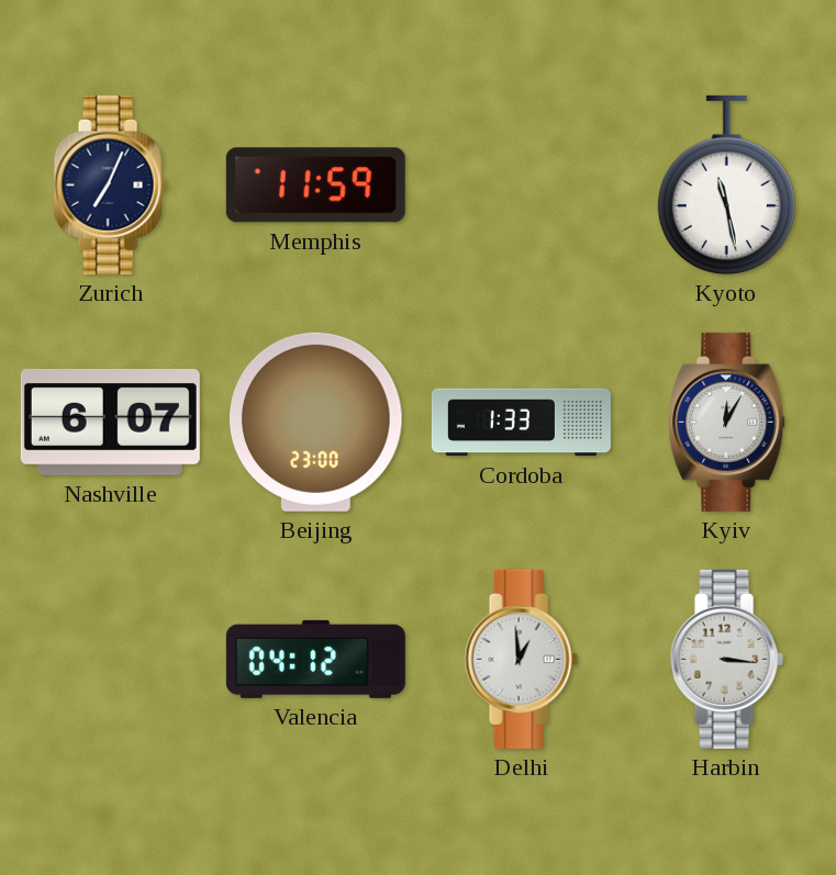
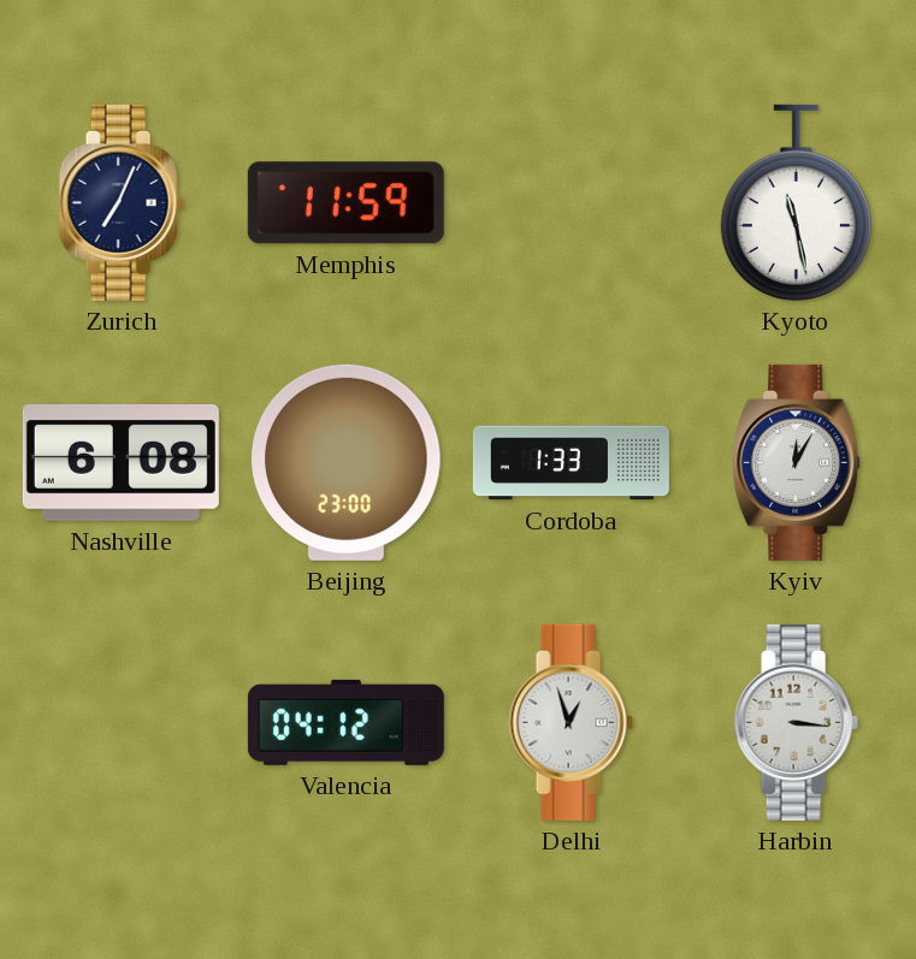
Nashville: 6:07 -> 6:08 (120, 462)
Delhi: 12:59 -> 12:57 (571, 722)
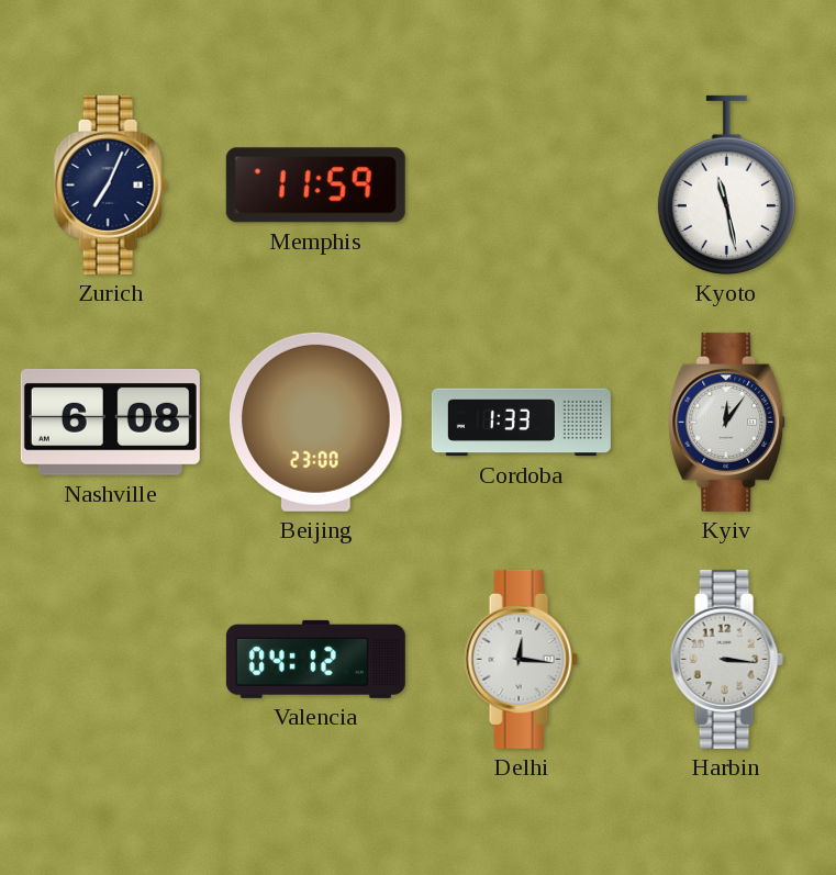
Kyiv: 12:05 -> 12:06 (727, 422)
Delhi: 12:57 -> 12:16 (521, 659)
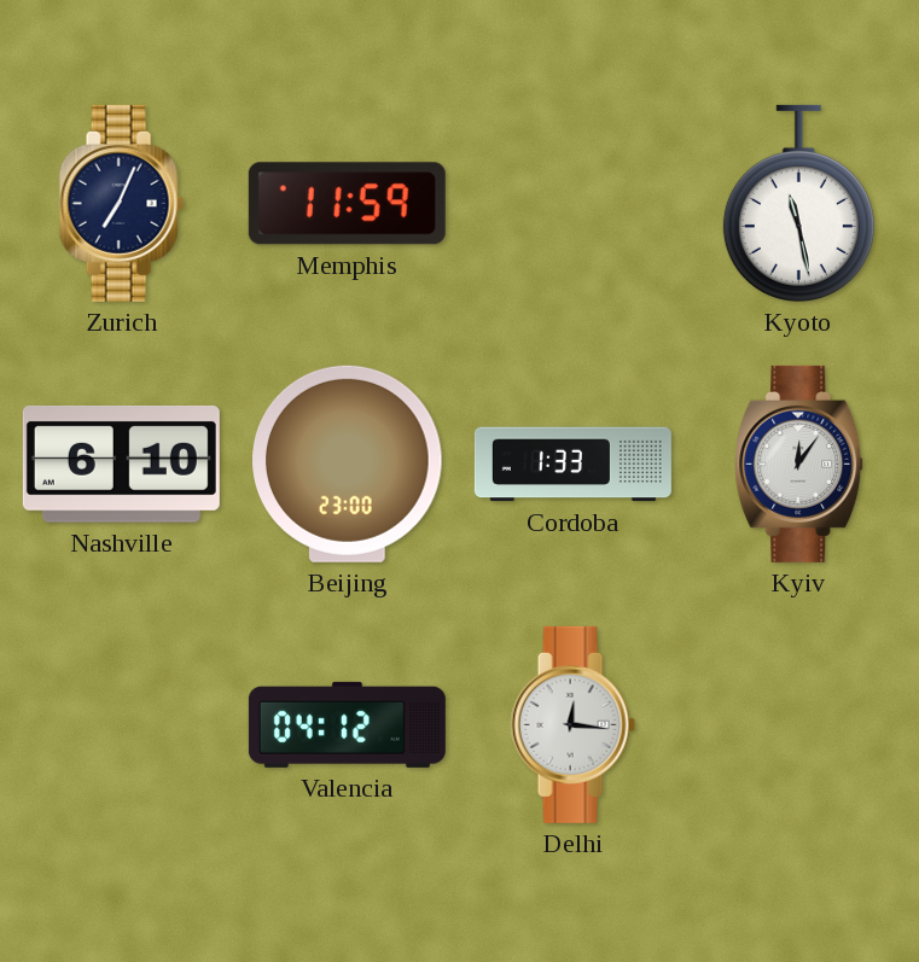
Nashville: 6:08 -> 6:10 (121, 463)
Harbin: 3:16 -> none (726, 659)
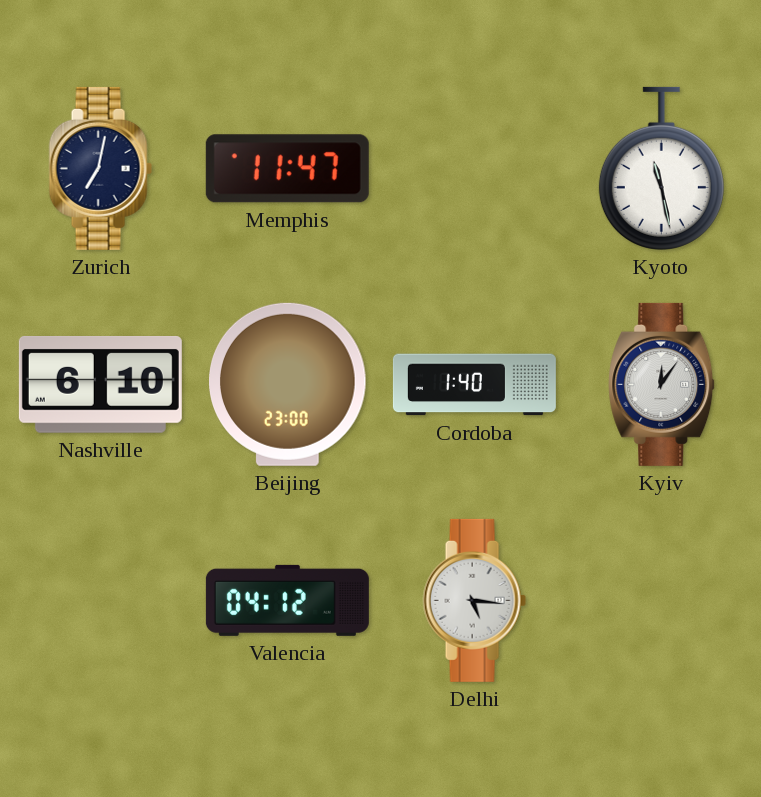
Zurich: 7:04 -> 7:02 (100, 168)
Memphis: 11:59 -> 11:47 (287, 169)
Cordoba: 1:33 -> 1:40 (474, 385)
Delhi: 12:16 -> 5:16 (474, 600)
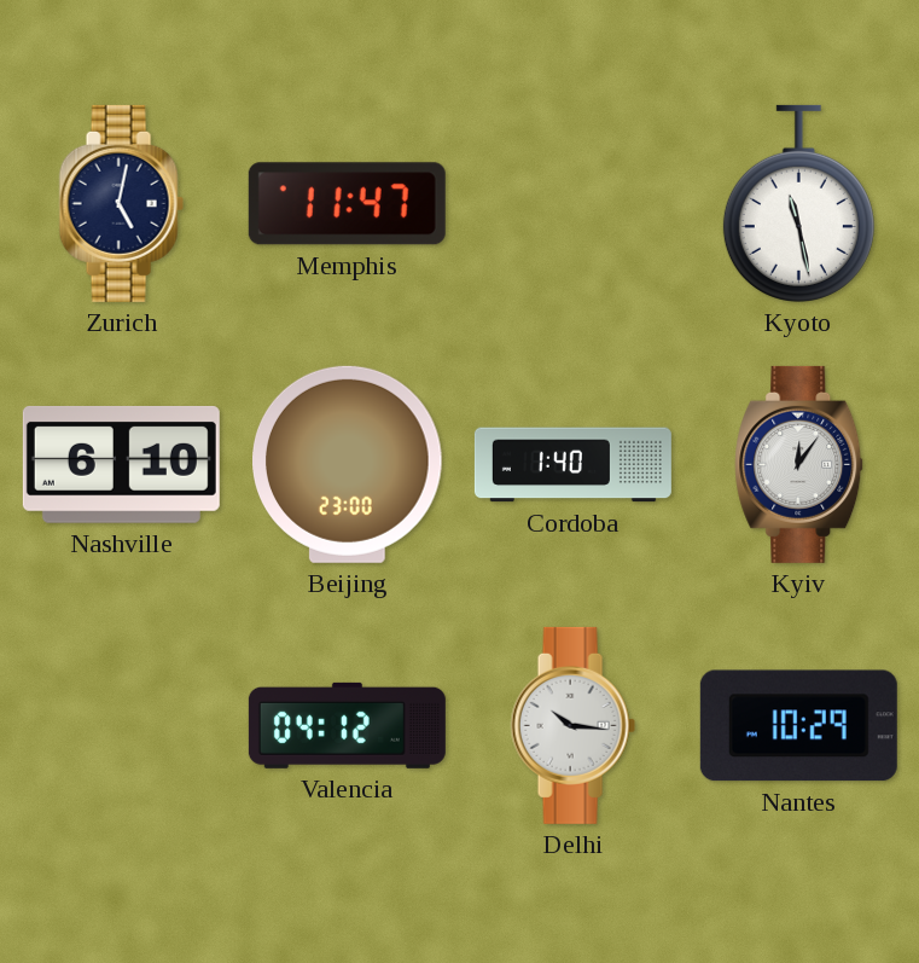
Zurich: 7:02 -> 5:02 (121, 203)
Delhi: 5:16 -> 10:16 (572, 725)
Nantes: none -> 10:29 (798, 726)
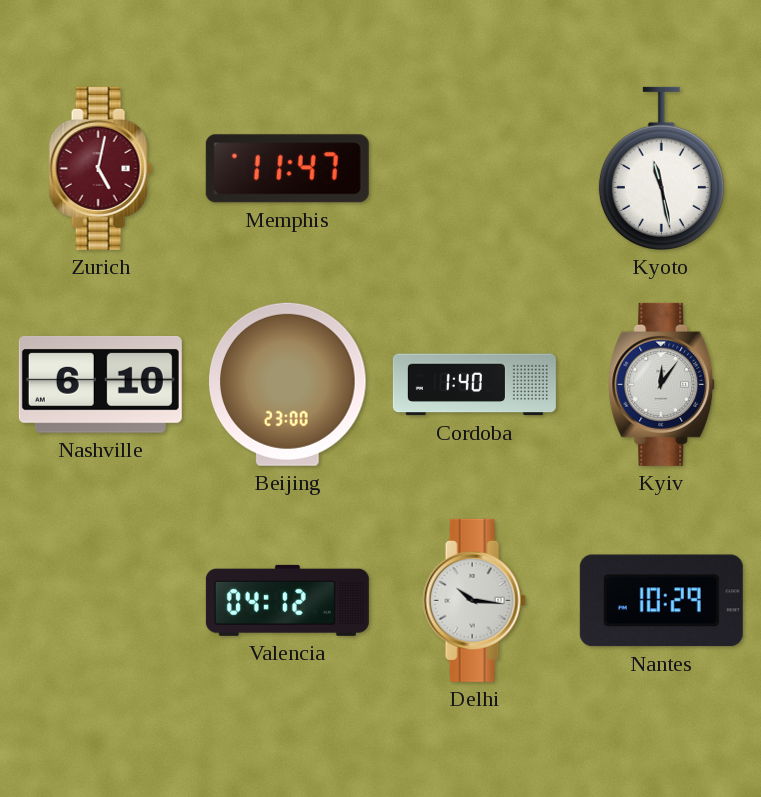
Zurich dial: navy -> burgundy (100, 168)
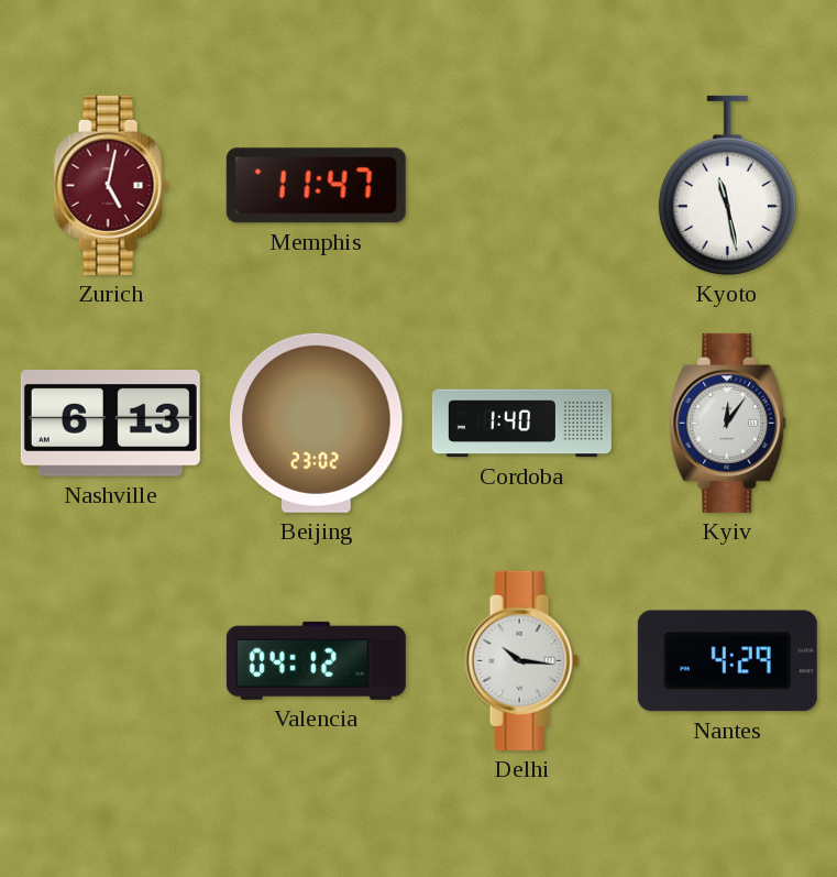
Nashville: 6:10 -> 6:13 (110, 423)
Beijing: 23:00 -> 23:02 (317, 423)
Nantes: 10:29 -> 4:29 (727, 661)
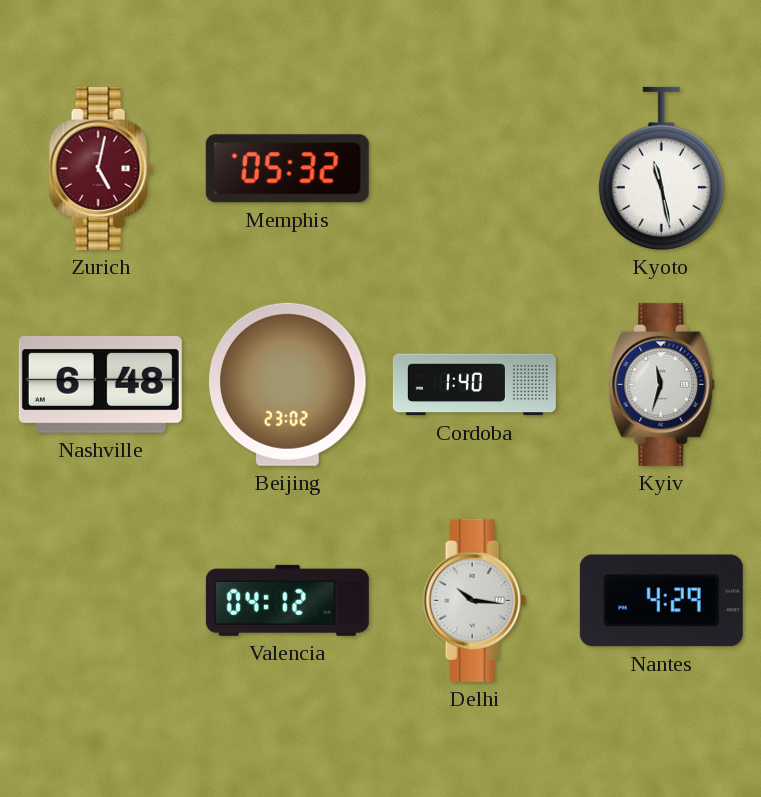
Memphis: 11:47 -> 05:32 (287, 169)
Nashville: 6:13 -> 6:48 (100, 384)
Kyiv: 12:06 -> 11:33 (662, 384)
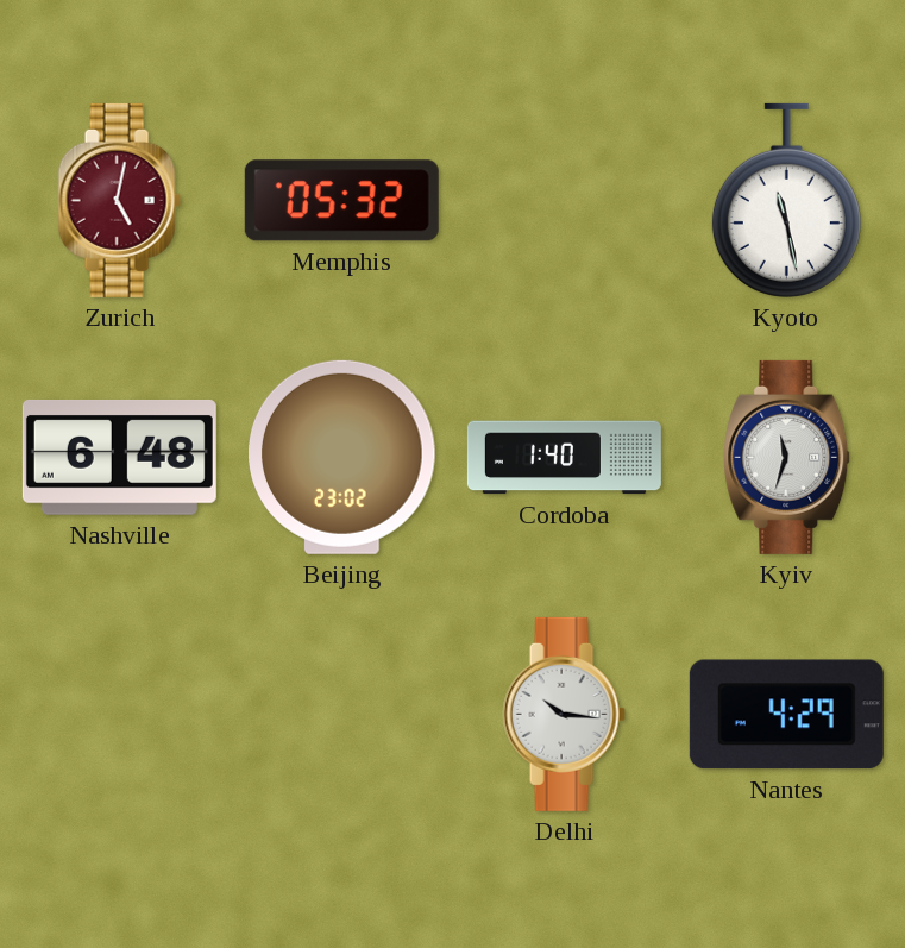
Valencia: 04:12 -> none (287, 600)
